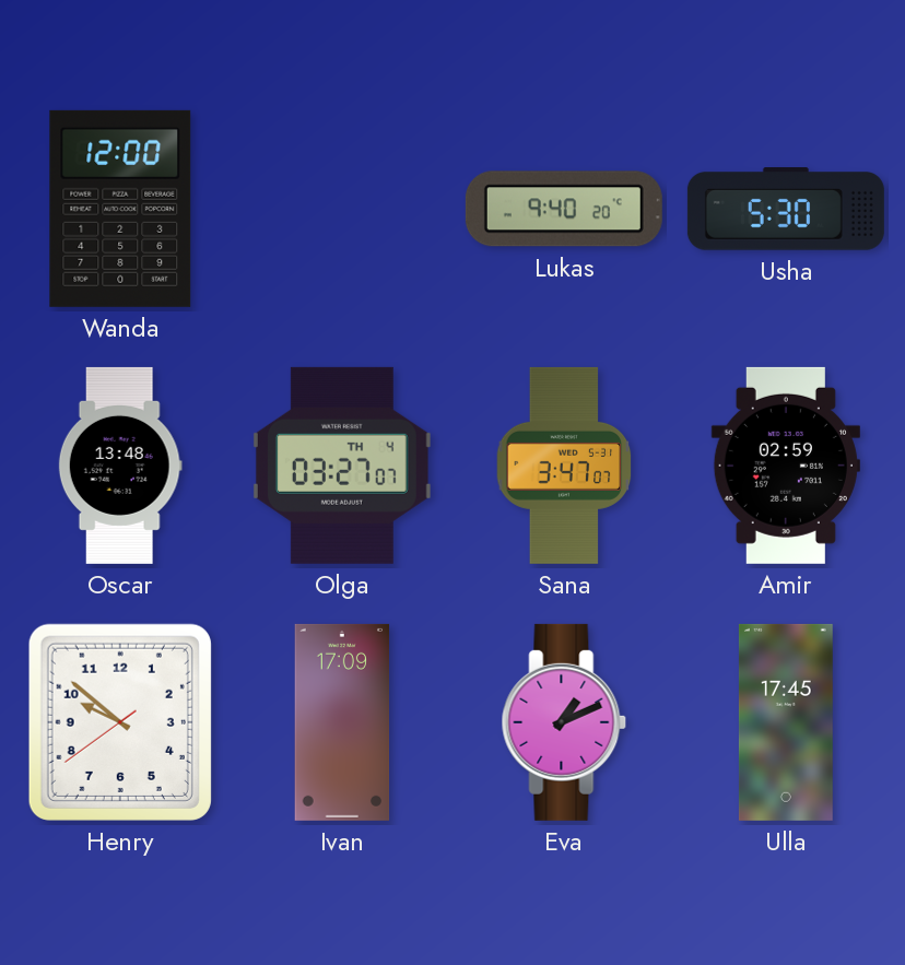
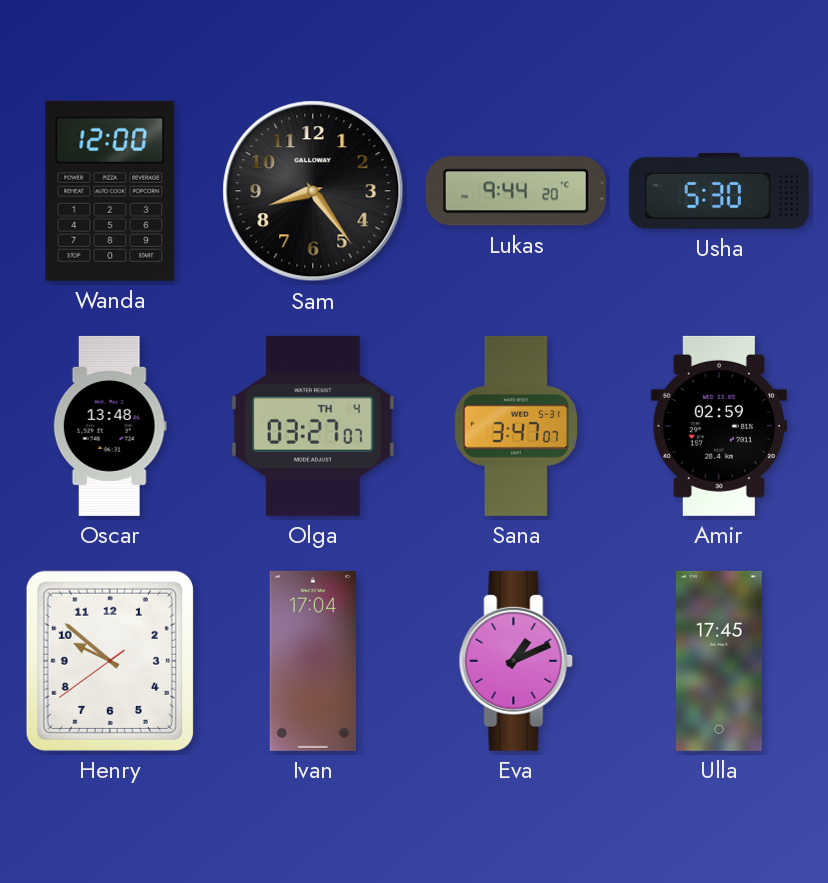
Sam: none -> 8:24 (313, 191)
Lukas: 9:40 -> 9:44 (516, 191)
Ivan: 17:09 -> 17:04 (313, 661)
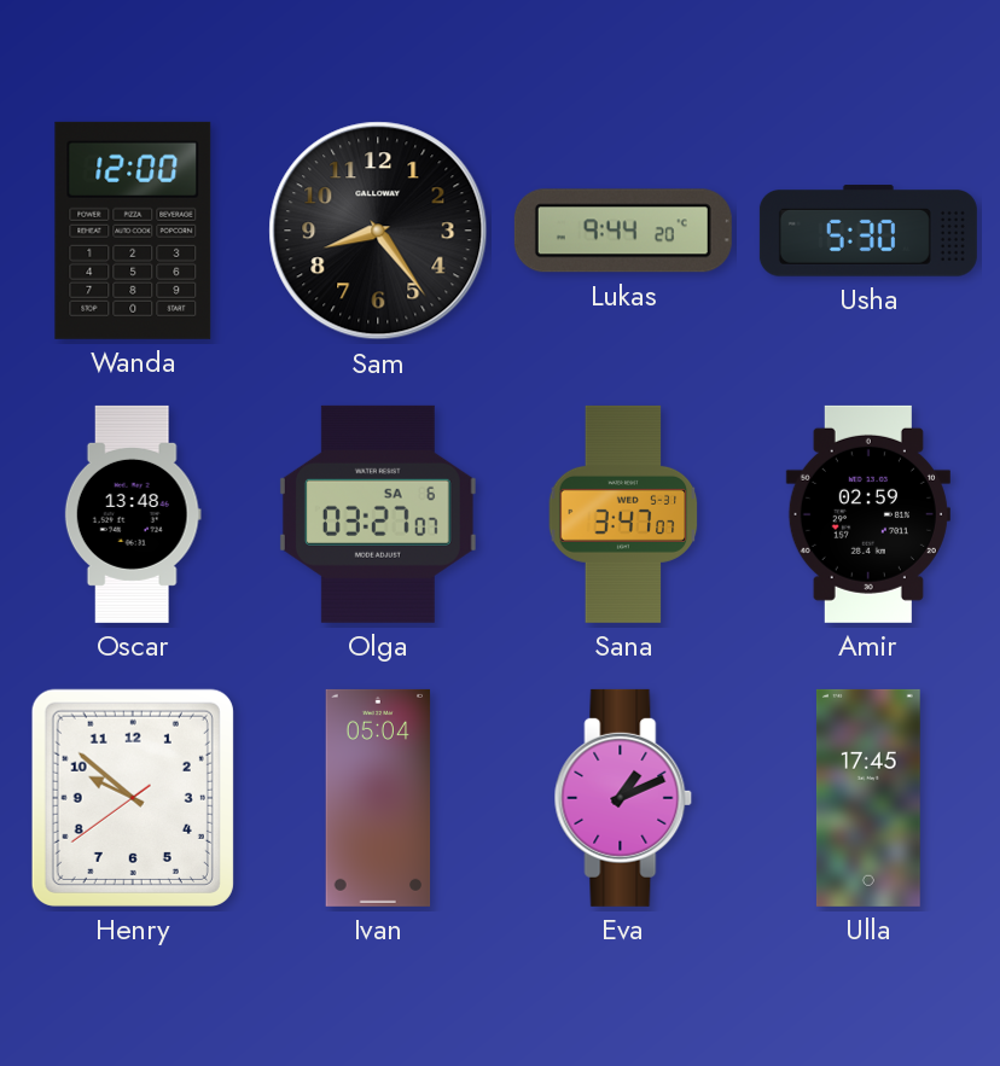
Olga date: TH 4 -> SA 6 (378, 514)
Ivan: 17:04 -> 05:04 (378, 798)
